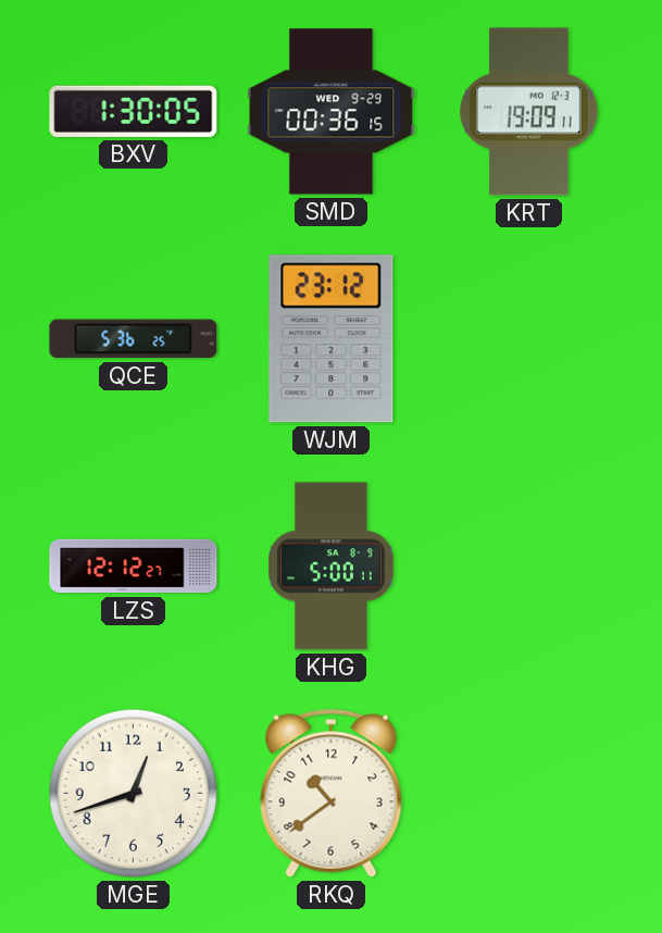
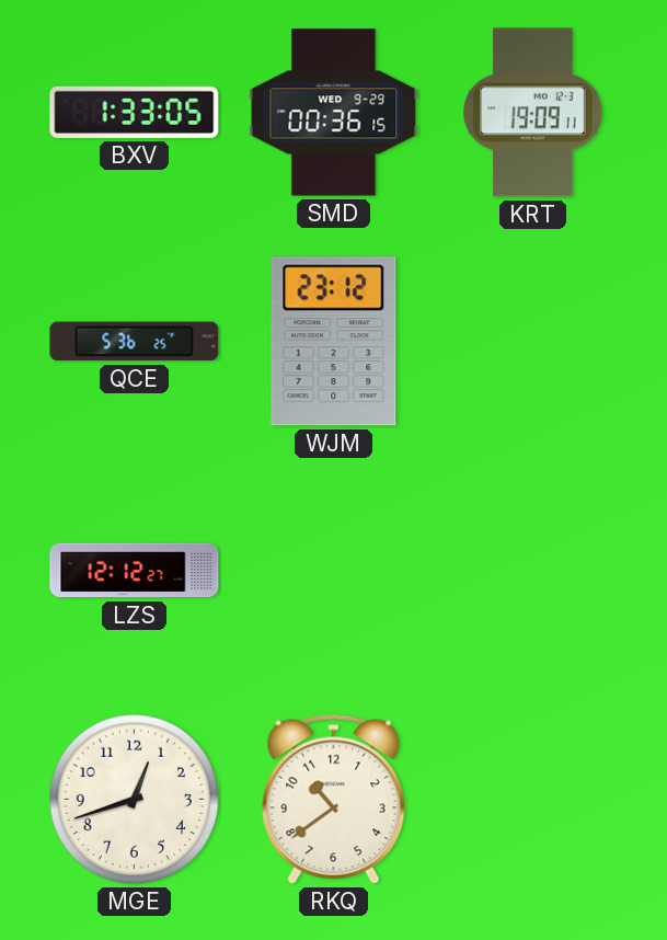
BXV: 1:30 -> 1:33 (135, 112)
KHG: 5:00 -> none (332, 567)
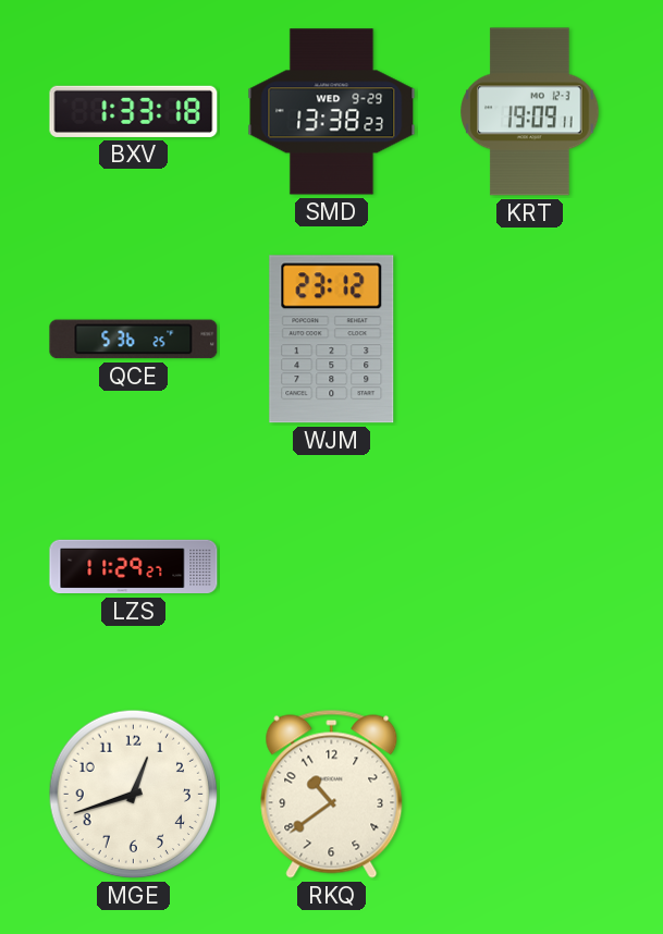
BXV: 1:33:05 -> 1:33:18 (134, 111)
SMD: 00:36 -> 13:38 (332, 112)
LZS: 12:12 -> 11:29 (134, 567)
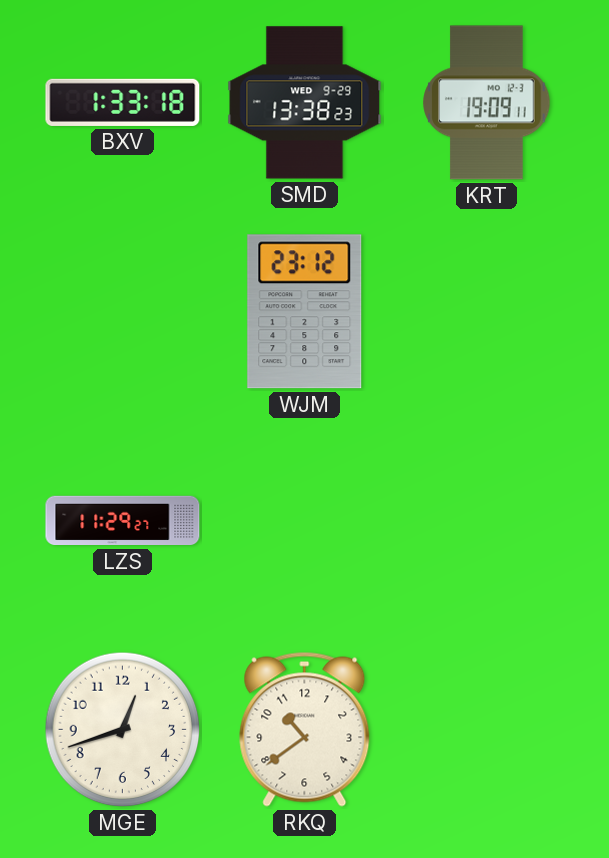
QCE: 5:36 -> none (134, 340)
